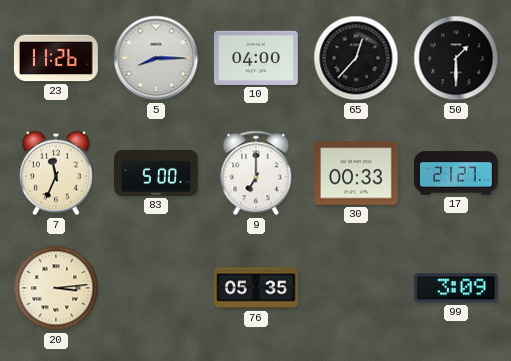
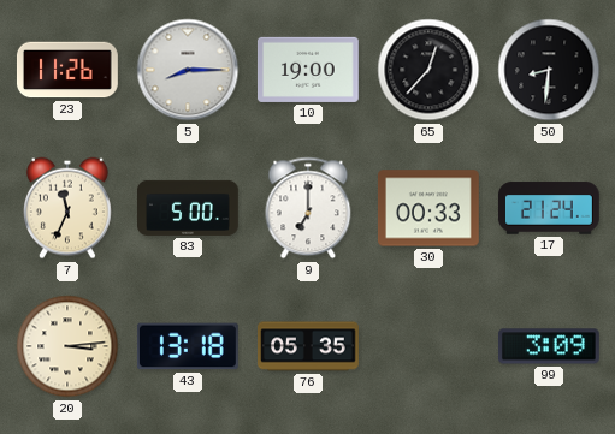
10: 04:00 -> 19:00 (308, 70)
50: 1:30 -> 8:31 (549, 70)
17: 21:27 -> 21:24 (549, 208)
43: none -> 13:18 (188, 346)
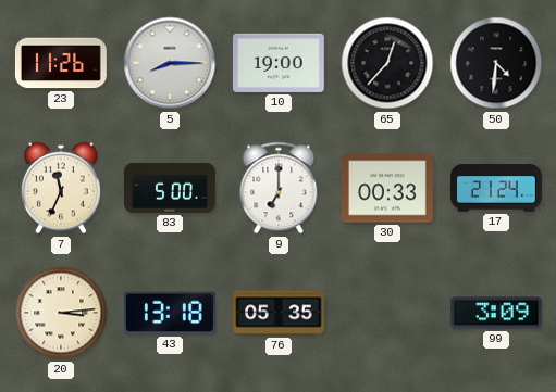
50: 8:31 -> 4:31 (496, 63)
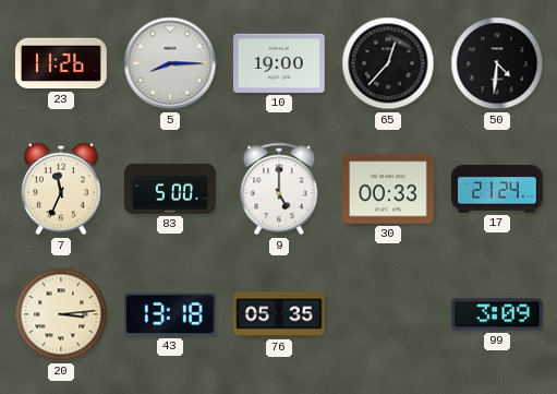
9: 7:00 -> 5:00 (279, 189)
